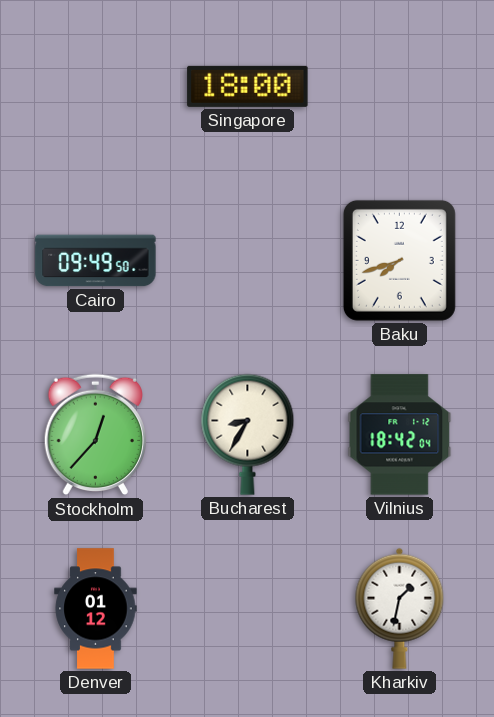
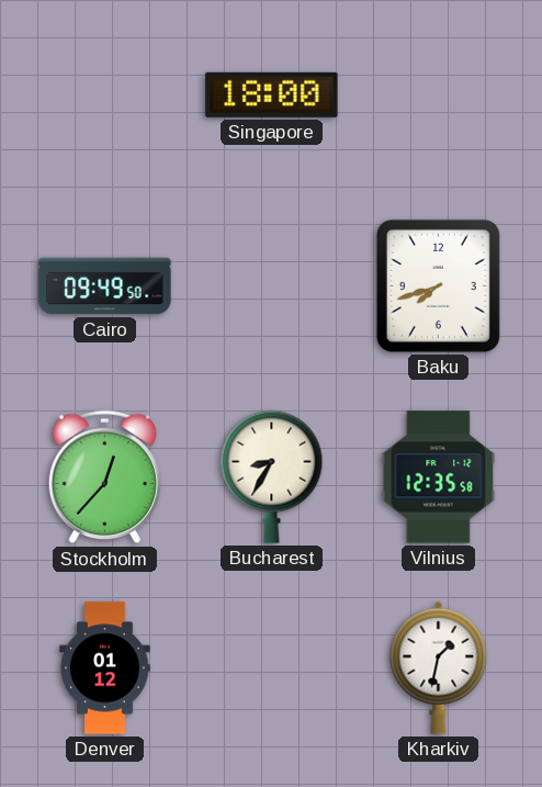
Vilnius: 18:42 -> 12:35 (439, 477)
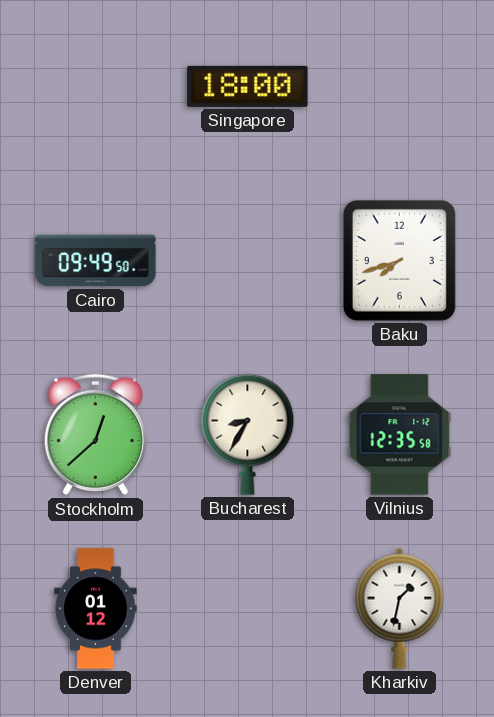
Stockholm: 12:37 -> 12:38 (95, 435)
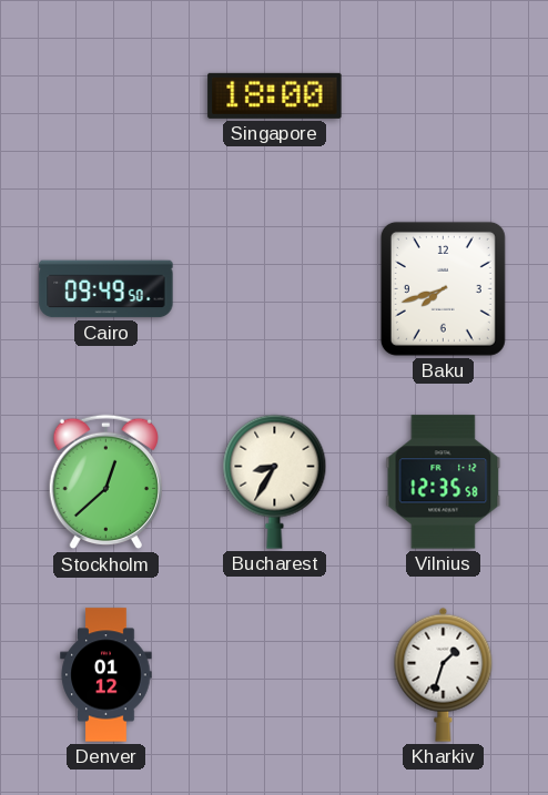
Kharkiv: 1:32 -> 1:33 (444, 674)
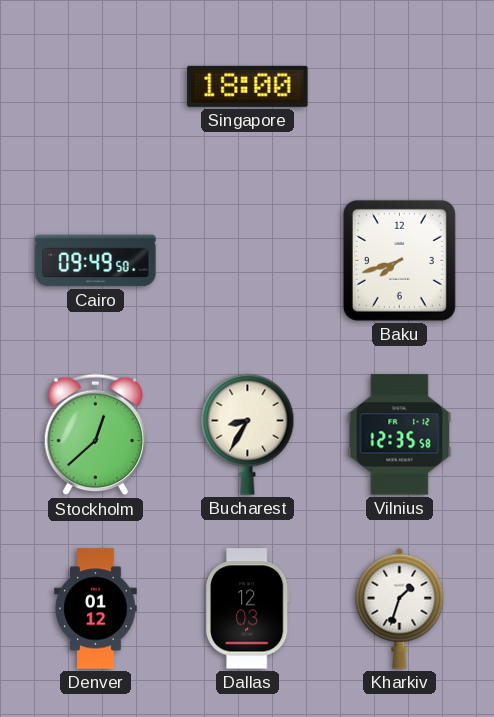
Dallas: none -> 12:03 (248, 609)
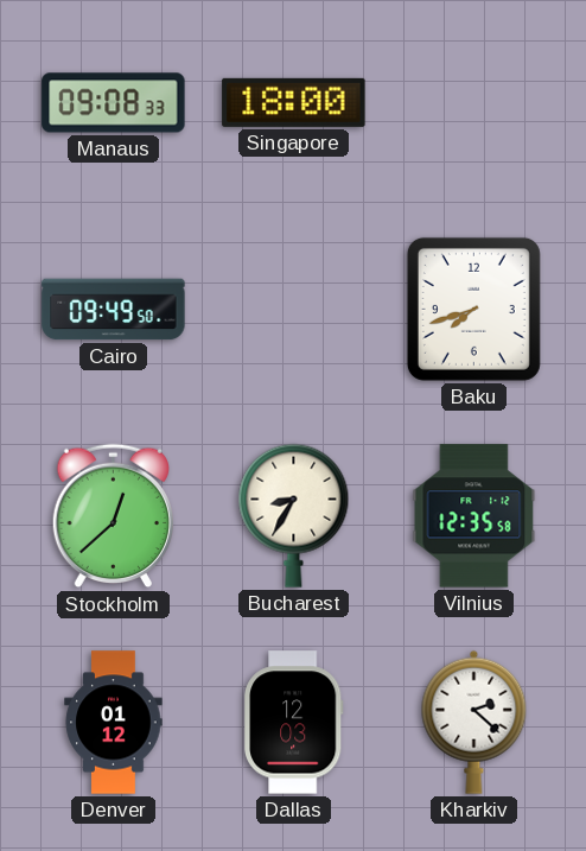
Manaus: none -> 09:08 (114, 103)
Kharkiv: 1:33 -> 2:22 (474, 722)
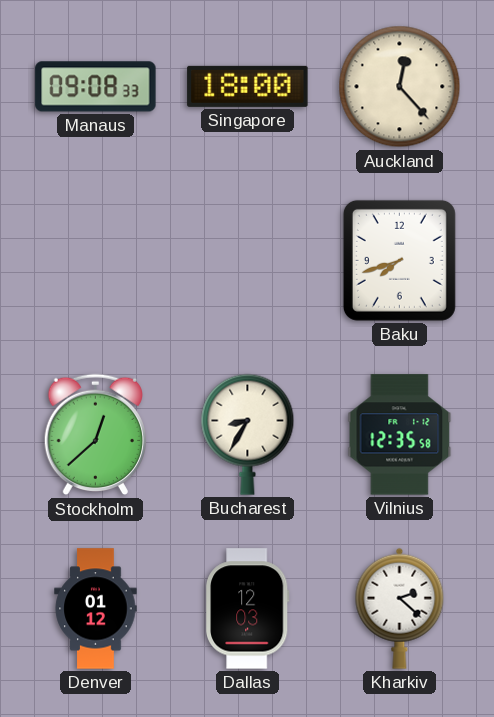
Auckland: none -> 12:23 (400, 87)
Cairo: 09:49 -> none (114, 310)
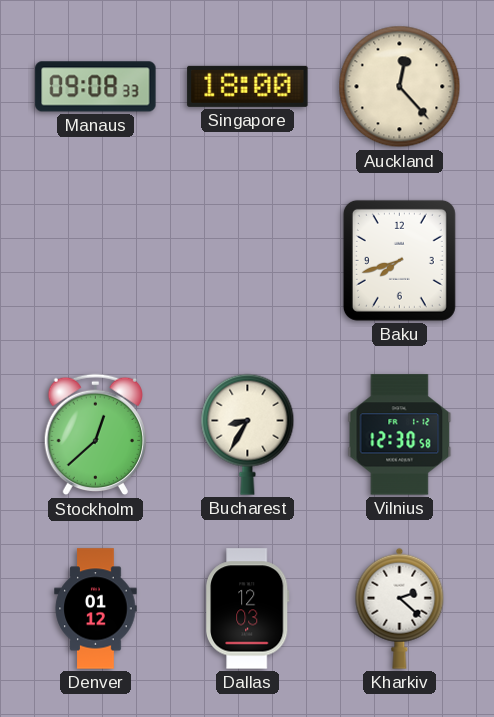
Vilnius: 12:35 -> 12:30 (400, 435)
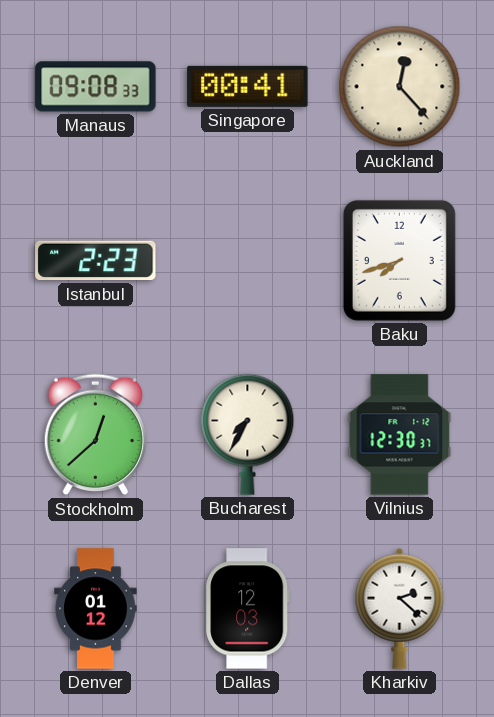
Singapore: 18:00 -> 00:41 (248, 86)
Istanbul: none -> 2:23 (96, 261)
Bucharest: 8:35 -> 7:35 (248, 434)
Vilnius: 12:30:58 -> 12:30:37 (400, 435)
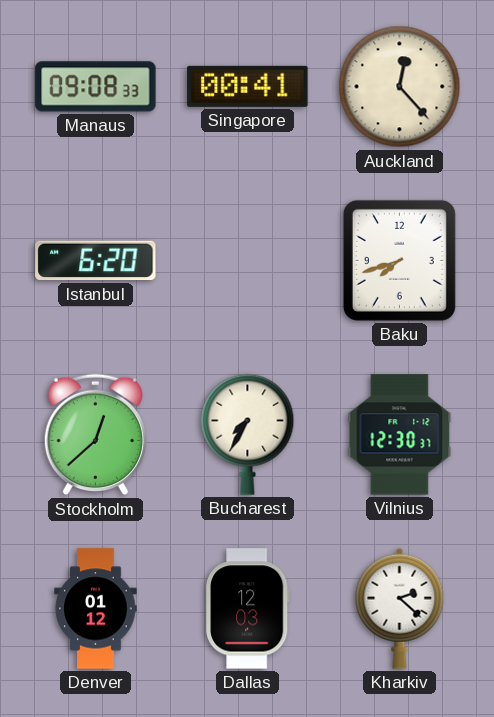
Istanbul: 2:23 -> 6:20 (96, 261)
